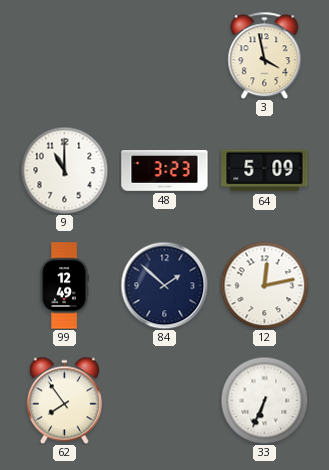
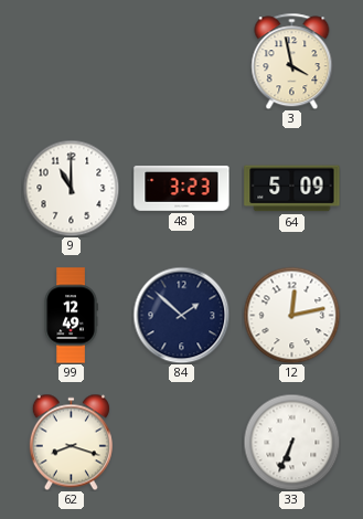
62: 7:54 -> 8:18 (71, 442)
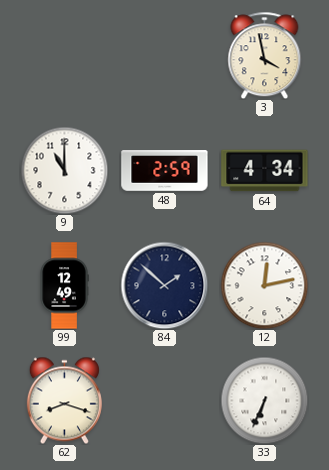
48: 3:23 -> 2:59 (165, 171)
64: 5:09 -> 4:34 (265, 171)
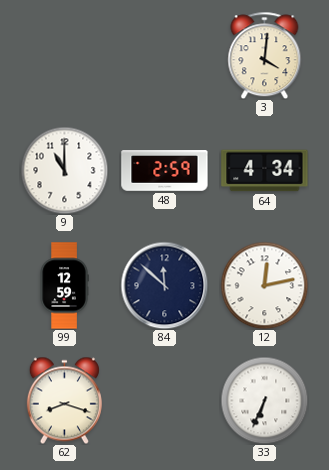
3: 3:58 -> 4:01 (265, 55)
99: 12:49 -> 12:59 (64, 286)
84: 1:52 -> 11:52 (164, 285)
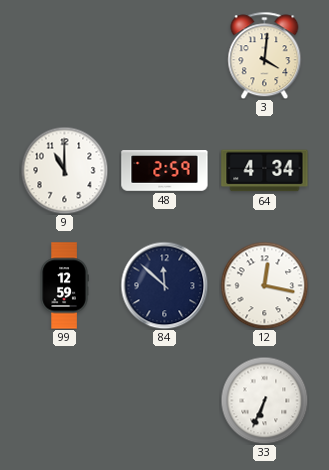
12: 12:13 -> 12:17 (264, 285)
62: 8:18 -> none (64, 400)
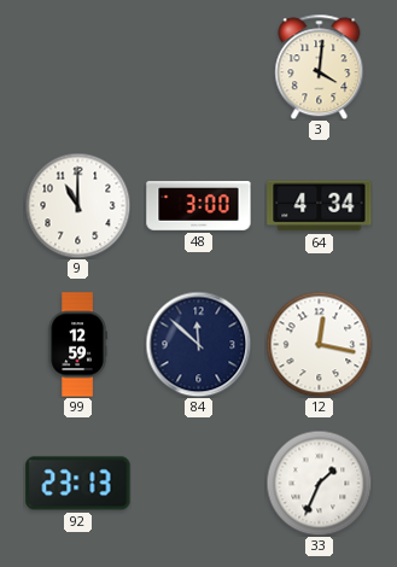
48: 2:59 -> 3:00 (199, 206)
92: none -> 23:13 (78, 484)
33: 6:34 -> 1:34 (319, 483)
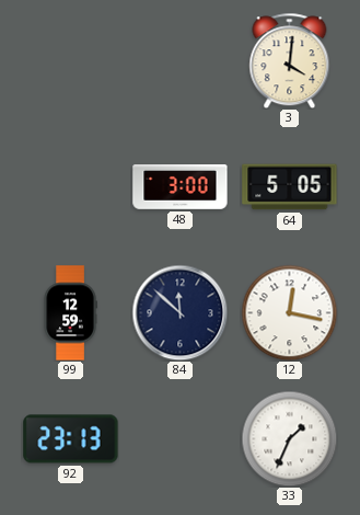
9: 11:00 -> none (77, 205)
64: 4:34 -> 5:05 (290, 187)
